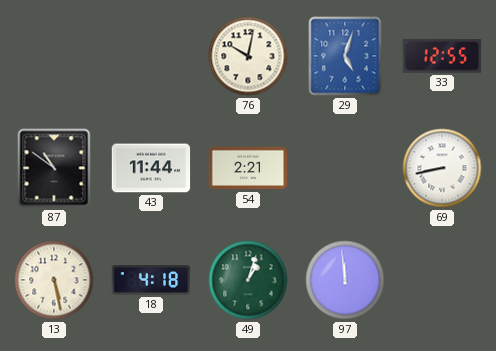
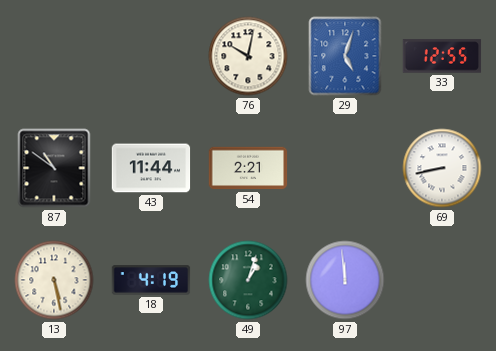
18: 4:18 -> 4:19 (151, 280)
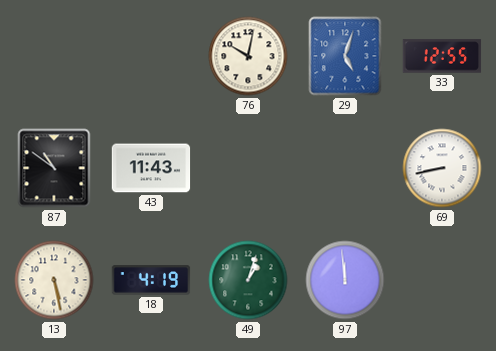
43: 11:44 -> 11:43 (151, 168)
54: 2:21 -> none (248, 168)
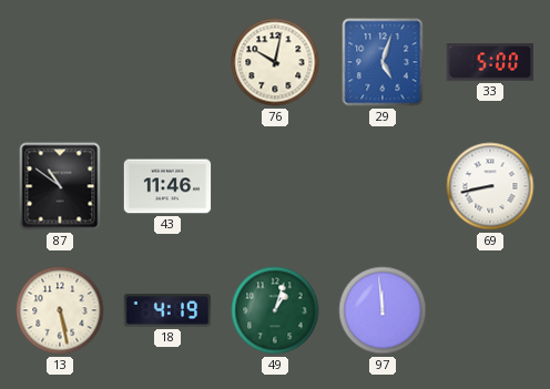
33: 12:55 -> 5:00 (490, 62)
43: 11:43 -> 11:46 (167, 186)
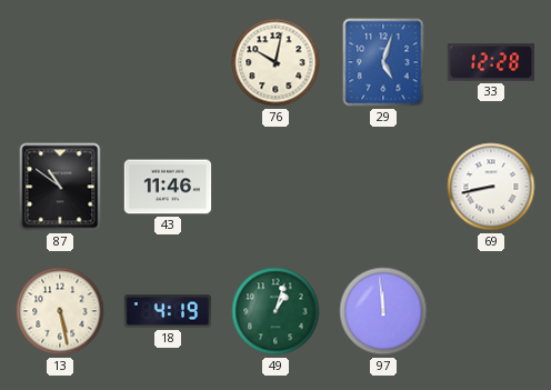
33: 5:00 -> 12:28 (491, 62)
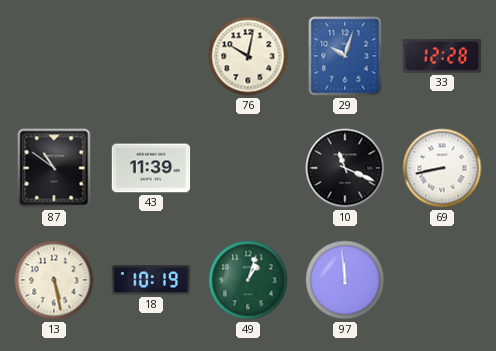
29: 5:03 -> 10:03 (345, 56)
43: 11:46 -> 11:39 (151, 168)
10: none -> 11:19 (345, 168)
18: 4:19 -> 10:19 (151, 280)
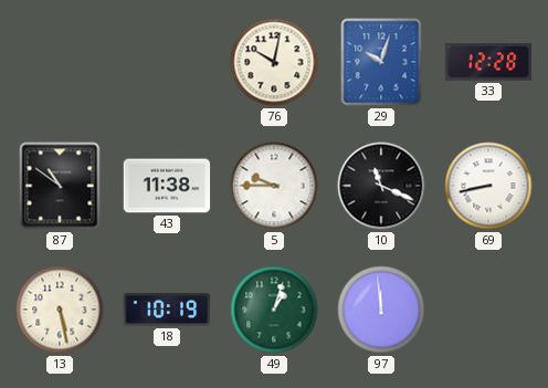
43: 11:39 -> 11:38 (167, 186)
5: none -> 9:45 (274, 186)
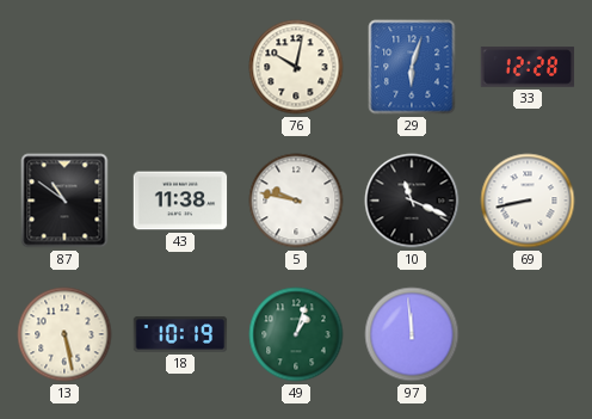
29: 10:03 -> 6:03 (412, 67)
5: 9:45 -> 9:47 (296, 201)
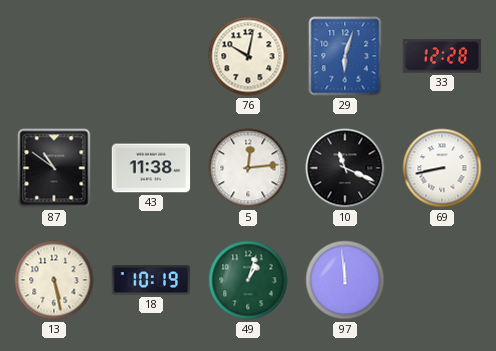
5: 9:47 -> 12:14 (248, 168)
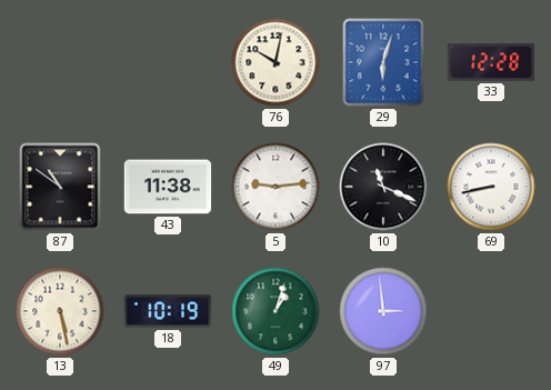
5: 12:14 -> 9:14 (275, 187)
97: 11:59 -> 2:59 (383, 311)
